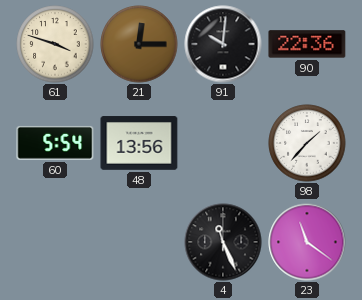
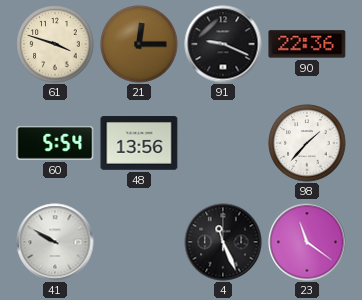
91: 10:01 -> 9:19 (223, 44)
41: none -> 9:50 (55, 242)
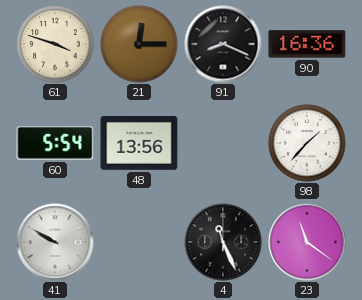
91: 9:19 -> 8:19 (223, 44)
90: 22:36 -> 16:36 (307, 44)
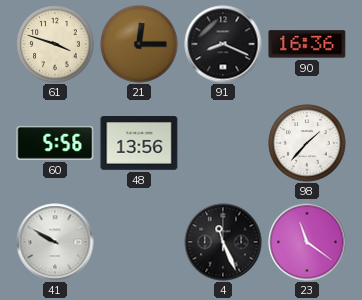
60: 5:54 -> 5:56 (55, 143)
